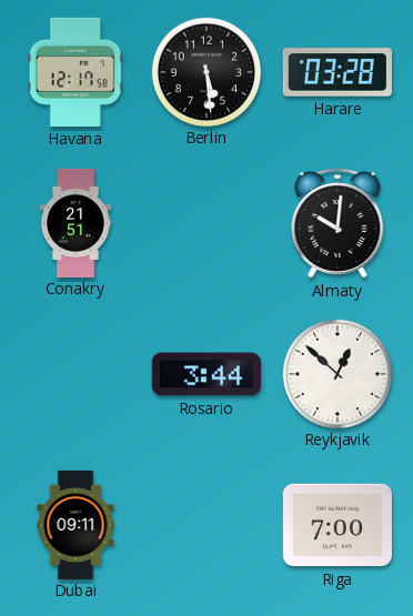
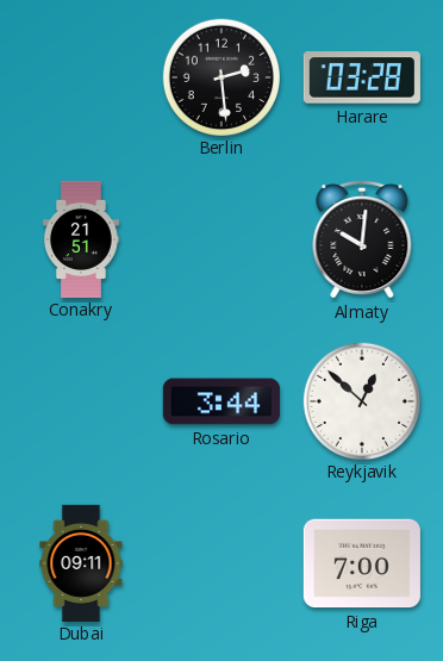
Havana: 12:17 -> none (75, 72)
Berlin: 5:29 -> 2:29 (220, 76)
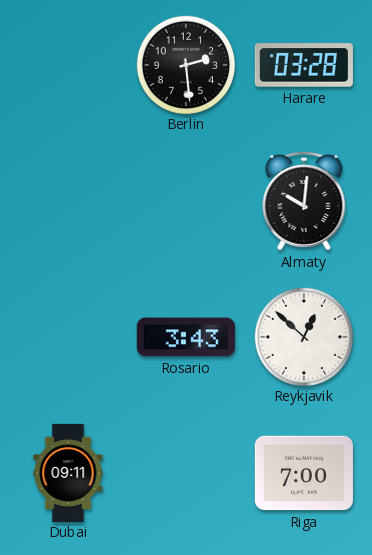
Conakry: 21:51 -> none (81, 238)
Rosario: 3:44 -> 3:43 (186, 337)
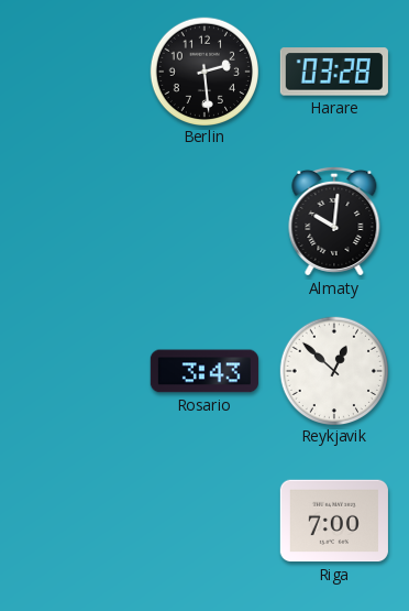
Dubai: 09:11 -> none (68, 472)
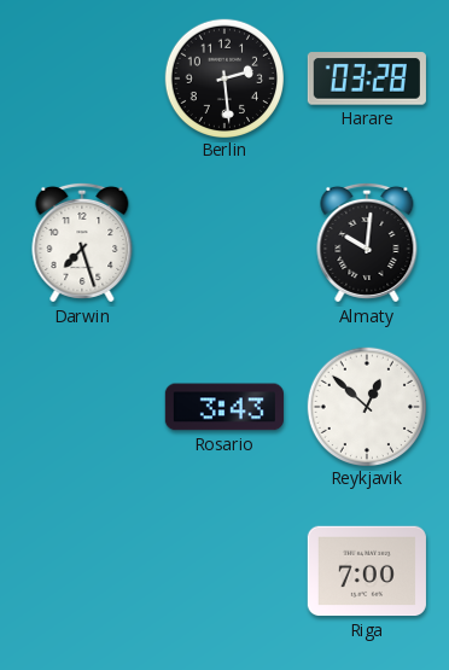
Darwin: none -> 7:27 (82, 243)
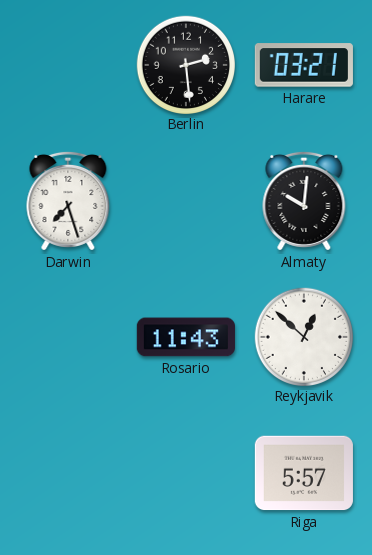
Harare: 03:28 -> 03:21 (304, 65)
Rosario: 3:43 -> 11:43 (186, 337)
Riga: 7:00 -> 5:57 (304, 473)
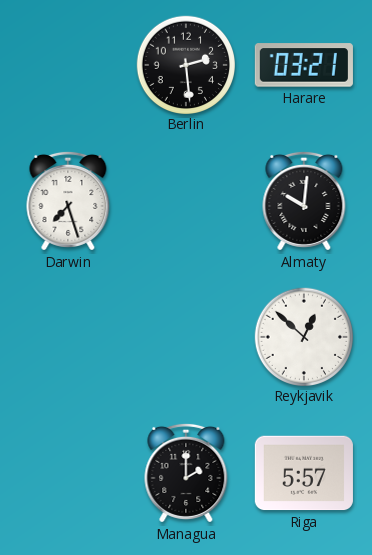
Rosario: 11:43 -> none (186, 337)
Managua: none -> 2:00 (186, 473)
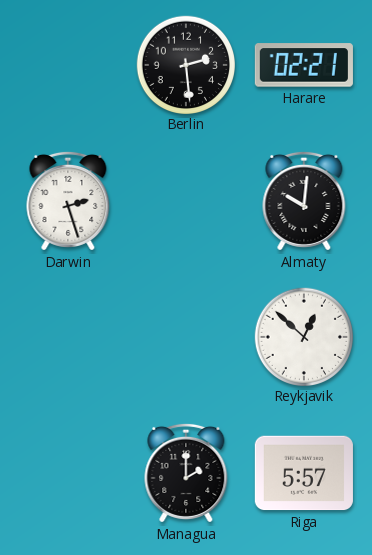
Harare: 03:21 -> 02:21 (304, 65)
Darwin: 7:27 -> 2:27 (68, 201)
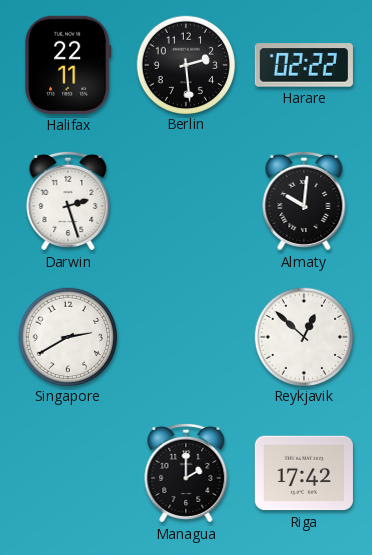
Halifax: none -> 22:11 (68, 65)
Harare: 02:21 -> 02:22 (304, 65)
Singapore: none -> 2:40 (67, 336)
Riga: 5:57 -> 17:42 (304, 473)
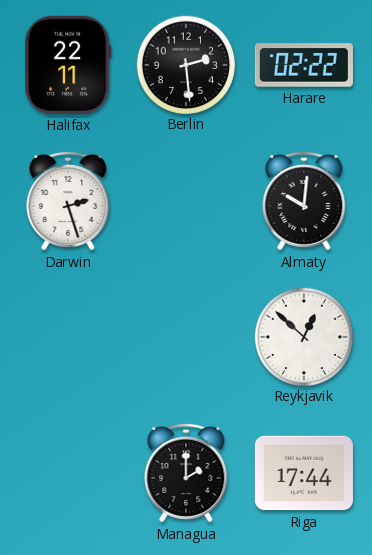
Singapore: 2:40 -> none (67, 336)
Riga: 17:42 -> 17:44 (304, 473)
